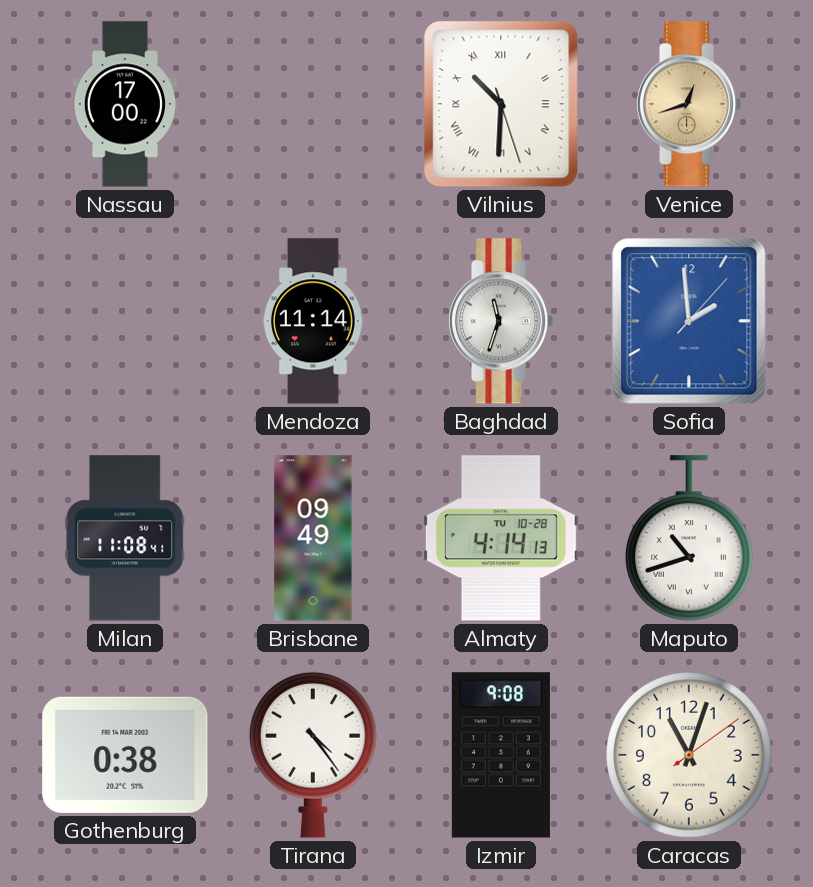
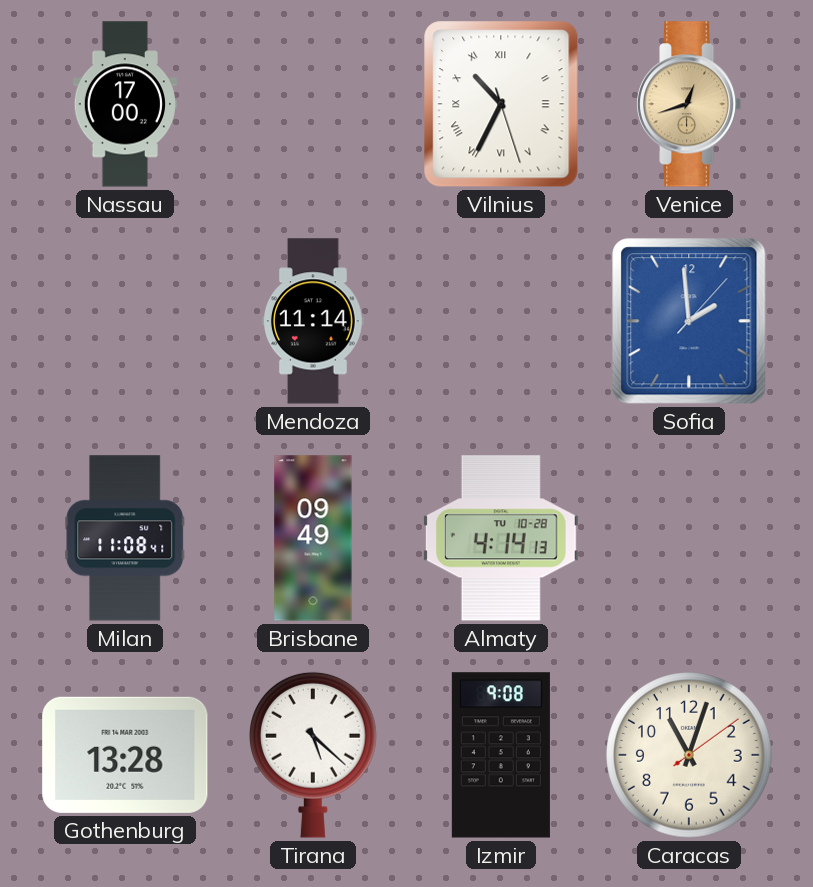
Vilnius: 10:30 -> 10:34 (501, 104)
Baghdad: 11:33 -> none (502, 321)
Maputo: 10:42 -> none (690, 538)
Gothenburg: 0:38 -> 13:28 (125, 755)
Tirana: 4:24 -> 5:22 (314, 755)
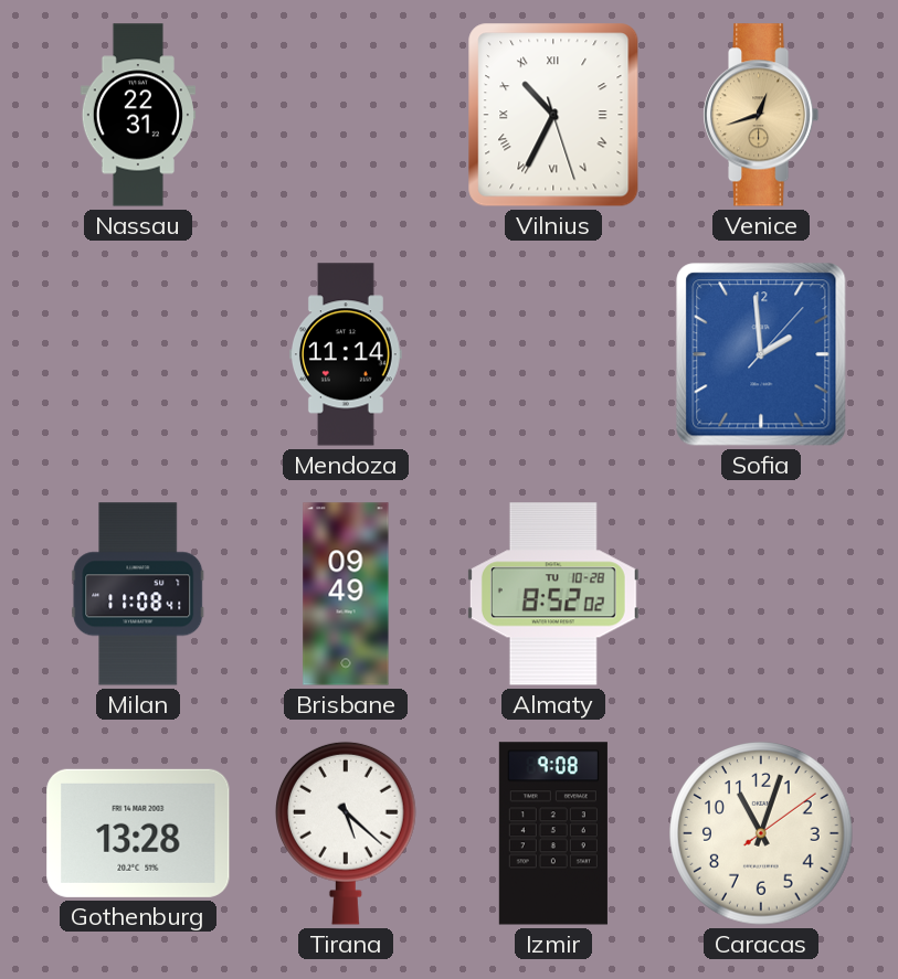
Nassau: 17:00 -> 22:31 (138, 115)
Almaty: 4:14 -> 8:52 (553, 594)
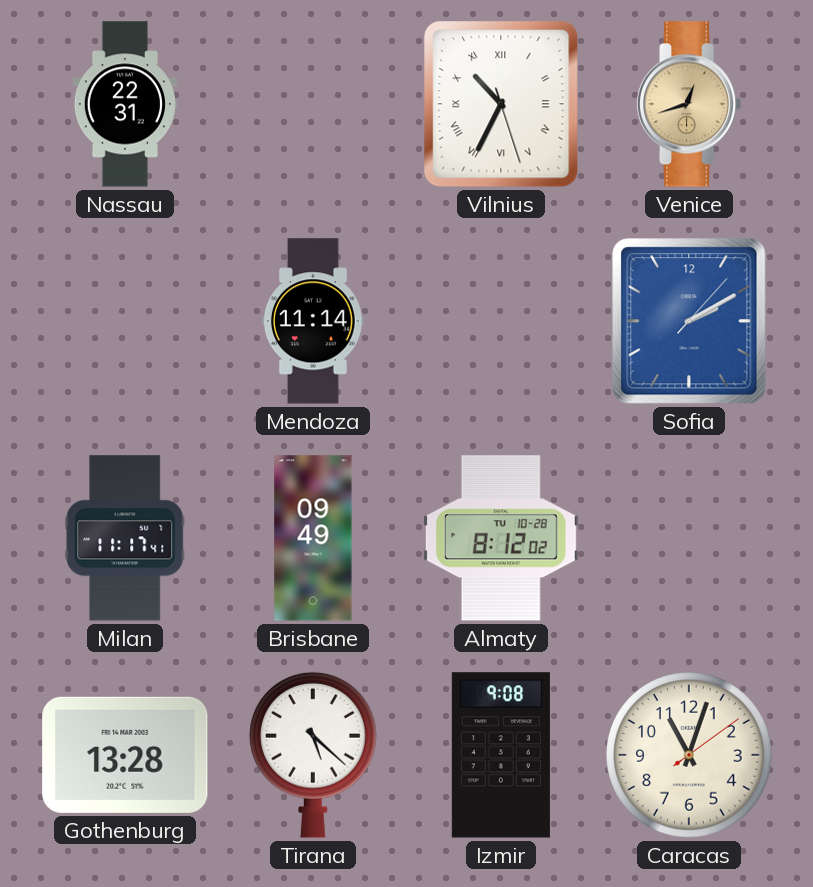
Sofia: 1:59 -> 2:10 (689, 321)
Milan: 11:08 -> 11:17 (125, 538)
Almaty: 8:52 -> 8:12 (501, 538)
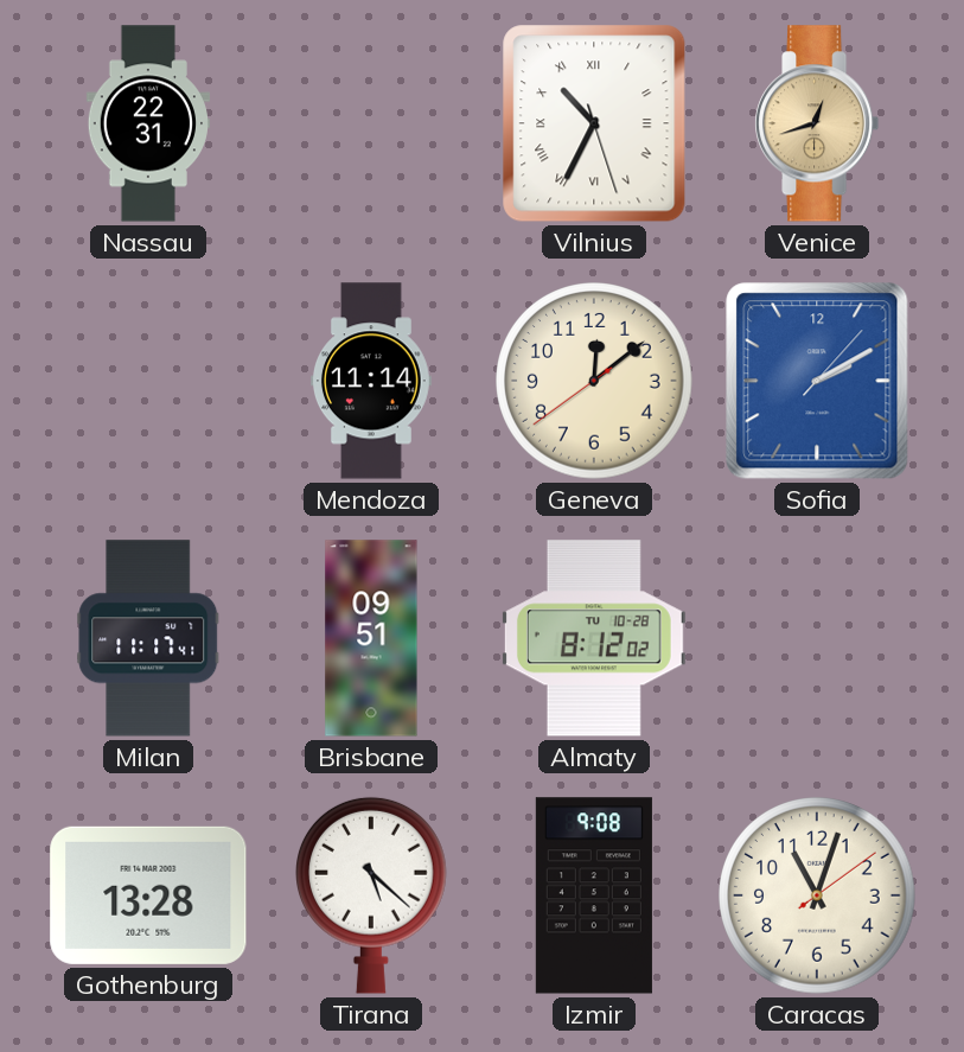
Geneva: none -> 12:08 (594, 381)
Brisbane: 09:49 -> 09:51 (371, 638)
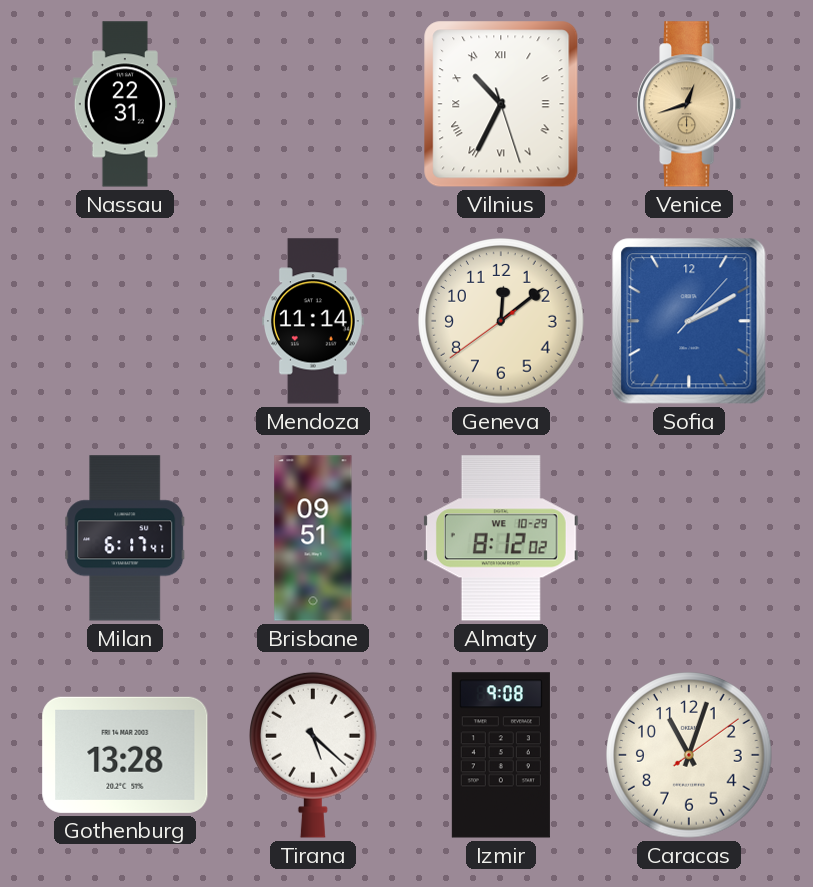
Milan: 11:17 -> 6:17 (125, 538)
Almaty date: TU 10-28 -> WE 10-29 (501, 538)
